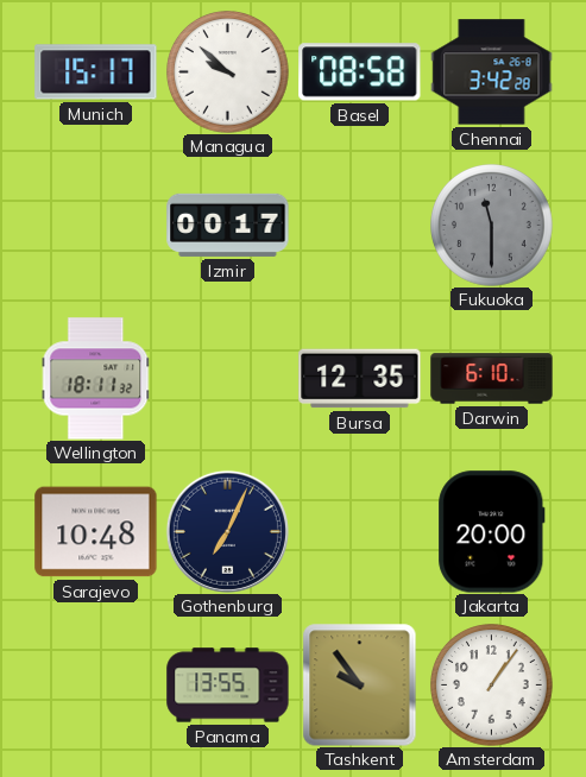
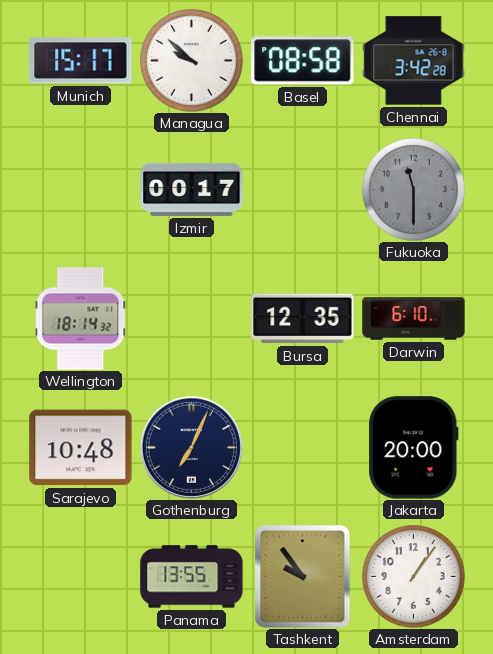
Wellington: 18:11 -> 18:14 (81, 319)
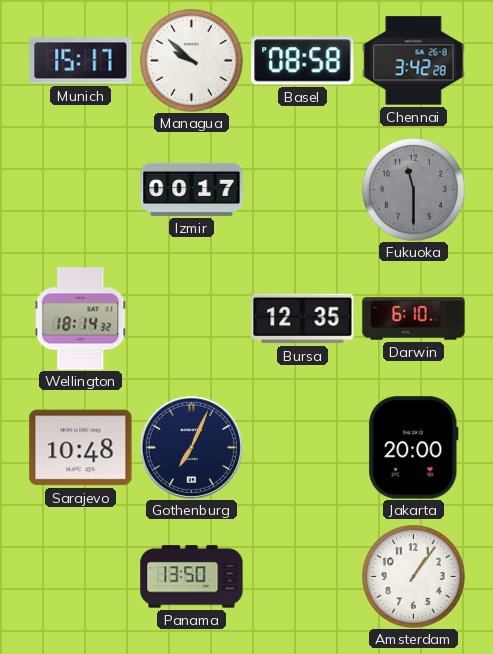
Panama: 13:55 -> 13:50 (192, 577)
Tashkent: 9:54 -> none (303, 577)
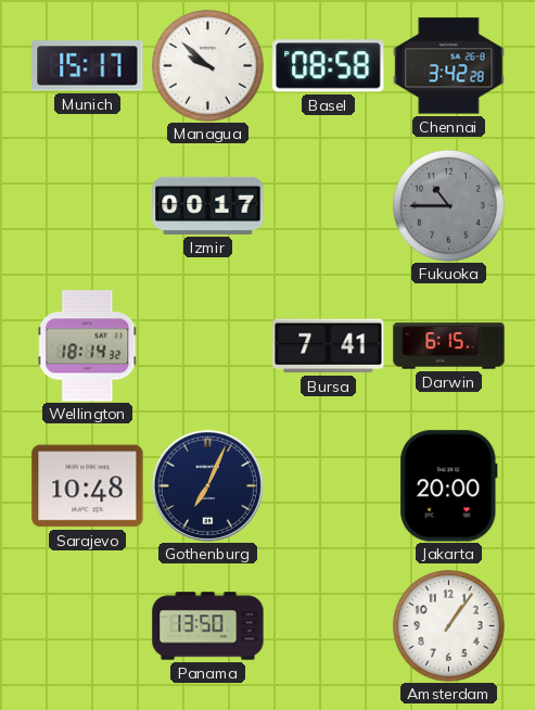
Fukuoka: 11:30 -> 10:45 (449, 206)
Bursa: 12:35 -> 7:41 (329, 346)
Darwin: 6:10 -> 6:15 (449, 346)
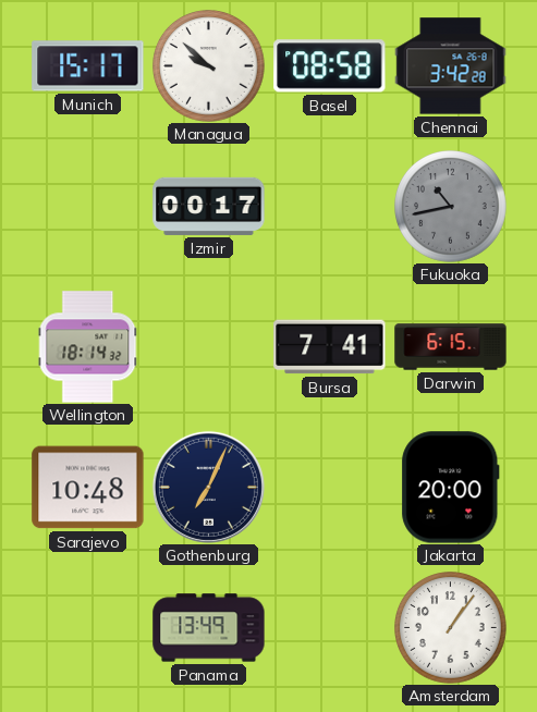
Fukuoka: 10:45 -> 10:43 (451, 207)
Panama: 13:50 -> 13:49 (209, 628)
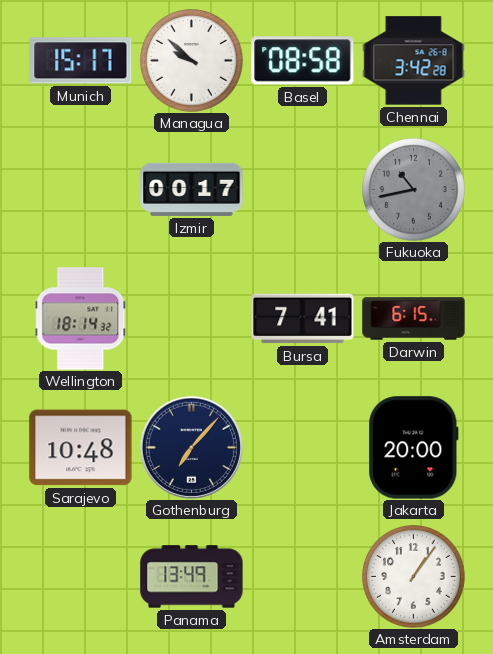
Gothenburg: 7:04 -> 7:07 (191, 447)
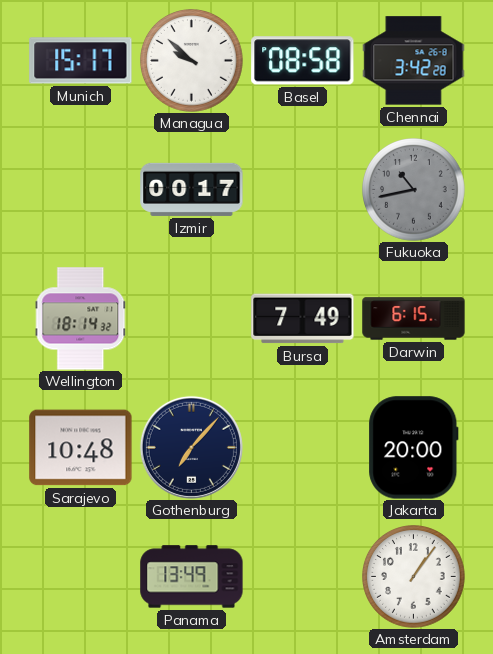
Bursa: 7:41 -> 7:49 (303, 319)
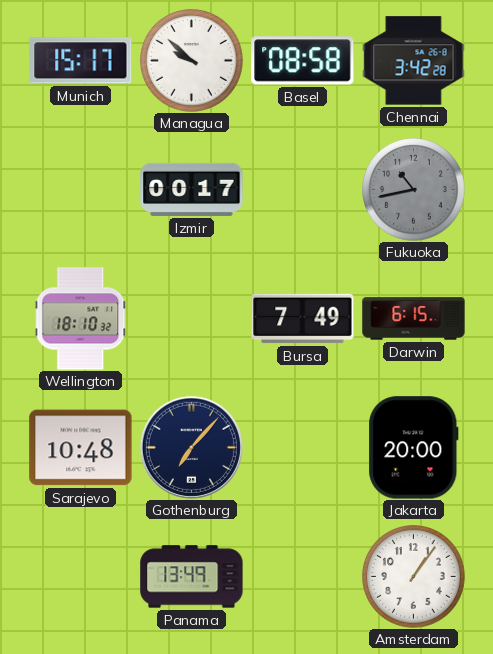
Wellington: 18:14 -> 18:10 (81, 319)
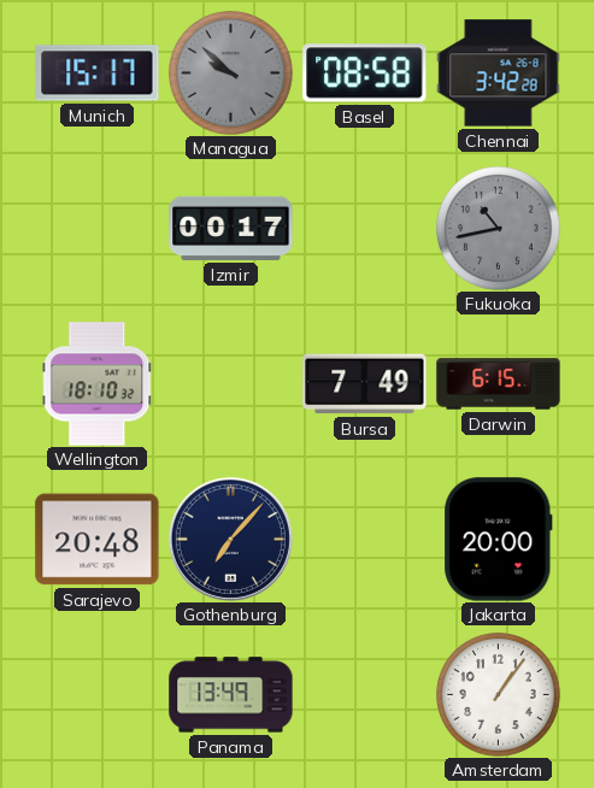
Managua dial: white -> grey (231, 73)
Sarajevo: 10:48 -> 20:48 (98, 540)
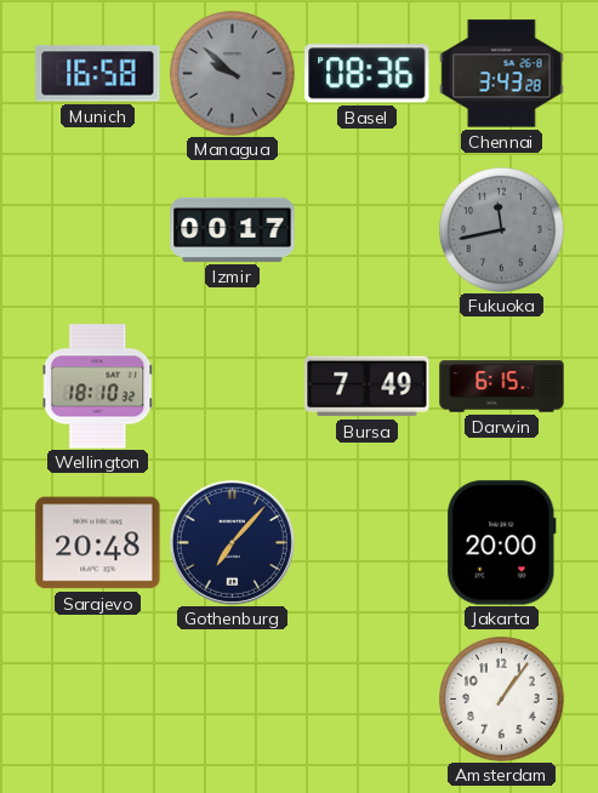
Munich: 15:17 -> 16:58 (98, 74)
Basel: 08:58 -> 08:36 (368, 74)
Chennai: 3:42 -> 3:43 (502, 74)
Fukuoka: 10:43 -> 11:43 (502, 230)
Panama: 13:49 -> none (231, 695)
